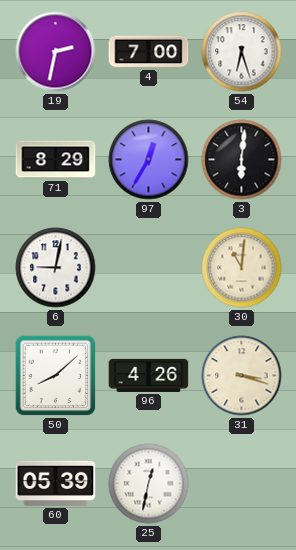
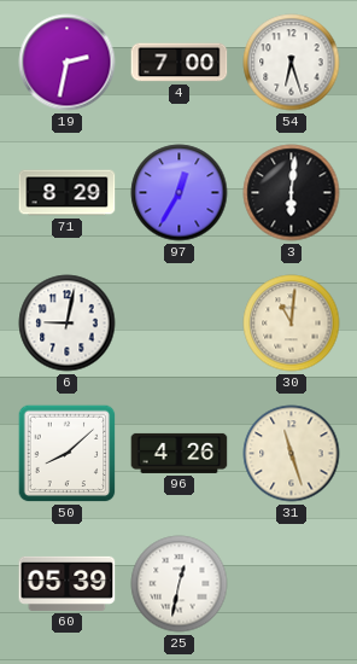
31: 3:18 -> 11:27 (292, 454)
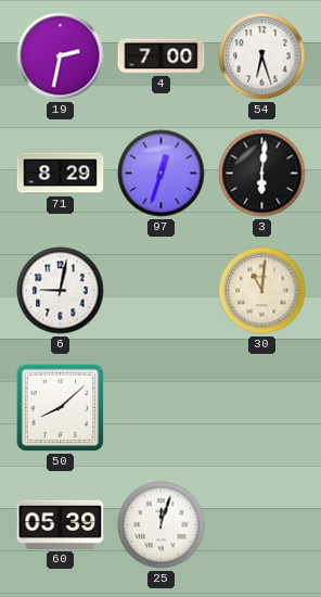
97: 12:35 -> 12:33 (162, 174)
96: 4:26 -> none (180, 453)
31: 11:27 -> none (292, 454)
25: 12:32 -> 12:03 (162, 525)
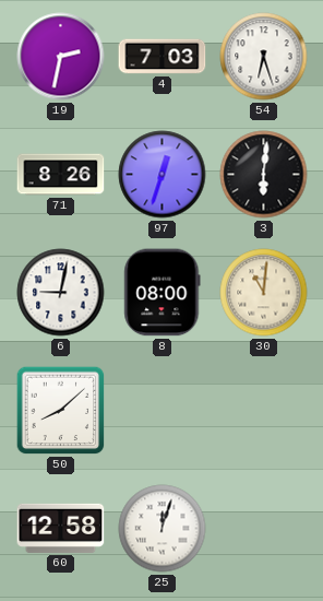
4: 7:00 -> 7:03 (163, 57)
71: 8:29 -> 8:26 (61, 175)
8: none -> 08:00 (163, 293)
60: 05:39 -> 12:58 (61, 528)
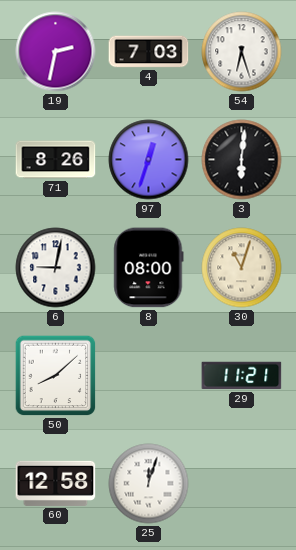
30: 11:01 -> 11:03 (242, 268)
29: none -> 11:21 (242, 376)
